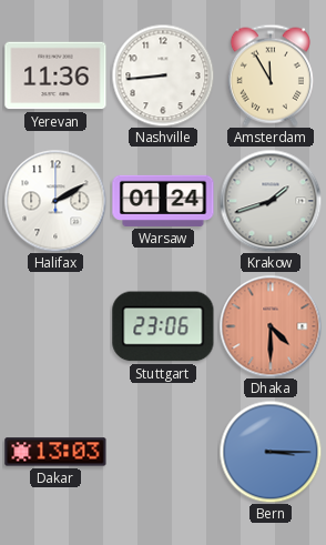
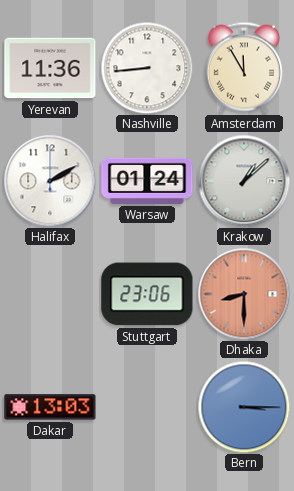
Krakow: 1:42 -> 1:08 (244, 181)
Dhaka: 4:30 -> 8:30 (244, 294)
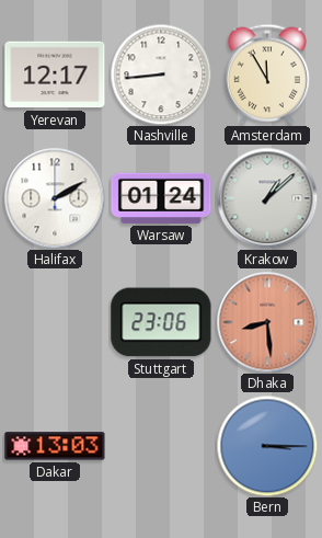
Yerevan: 11:36 -> 12:17 (55, 75)
Dhaka: 8:30 -> 8:29 (267, 322)
